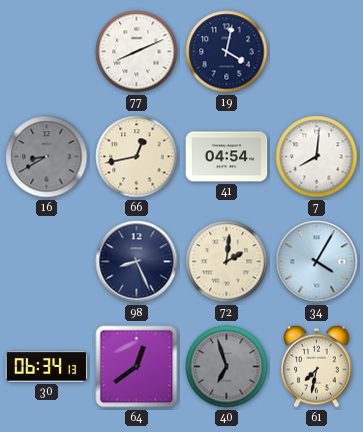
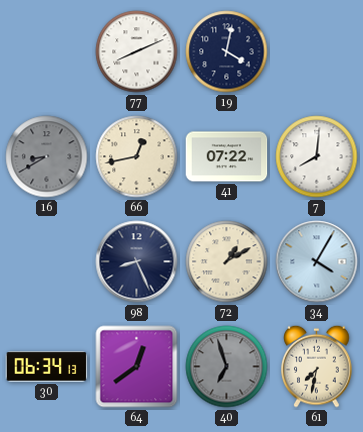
41: 04:54 -> 07:22 (227, 157)
72: 2:01 -> 1:10 (227, 262)
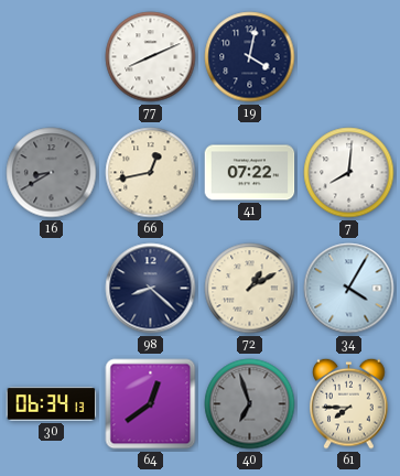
98: 8:26 -> 8:22 (151, 289)
61: 7:32 -> 7:45 (349, 403)
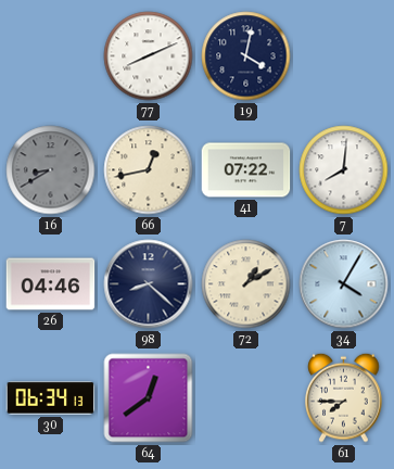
26: none -> 04:46 (51, 284)
40: 6:57 -> none (250, 404)
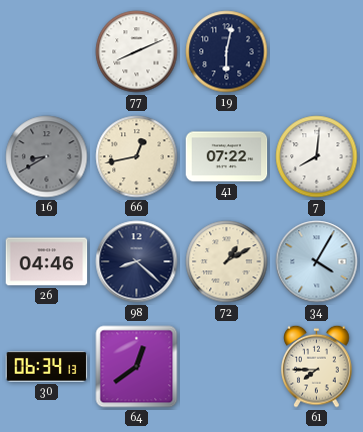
19: 4:02 -> 6:02 (227, 52)
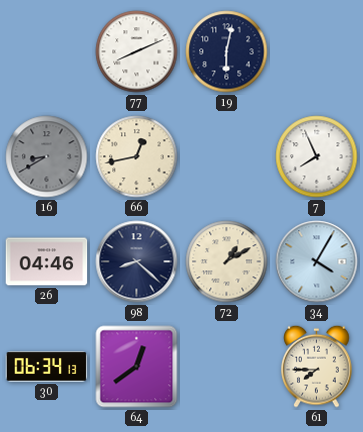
41: 07:22 -> none (227, 157)
7: 8:01 -> 7:56 (317, 157)
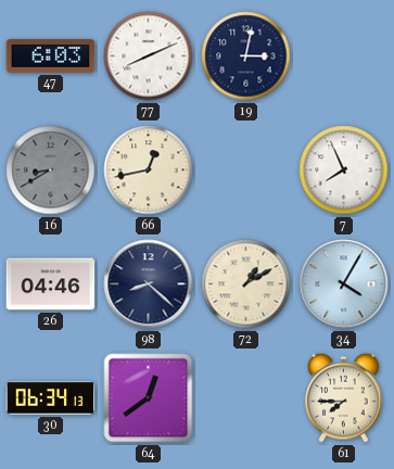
47: none -> 6:03 (51, 56)
19: 6:02 -> 3:02 (246, 56)
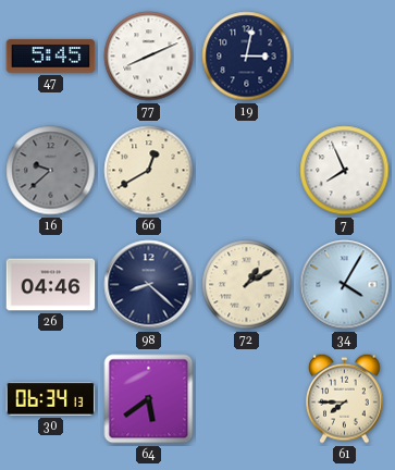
47: 6:03 -> 5:45 (51, 57)
16: 8:40 -> 9:38 (51, 171)
66: 12:43 -> 12:40 (149, 171)
64: 12:39 -> 5:39 (149, 399)
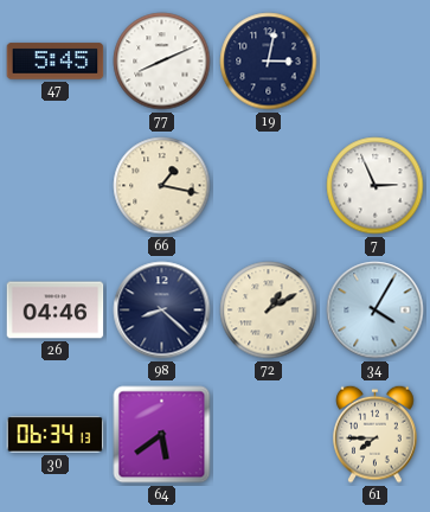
16: 9:38 -> none (51, 171)
66: 12:40 -> 1:17 (162, 186)
7: 7:56 -> 2:56 (376, 186)
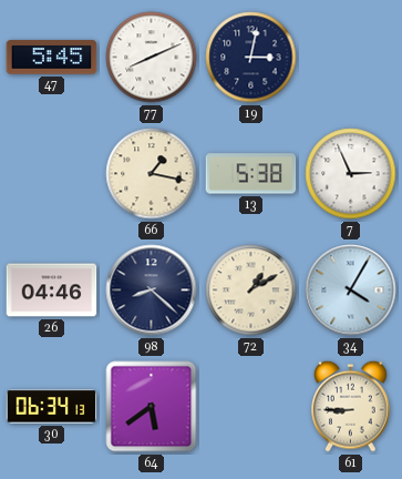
13: none -> 5:38 (251, 174)
61: 7:45 -> 8:45 (351, 406)
